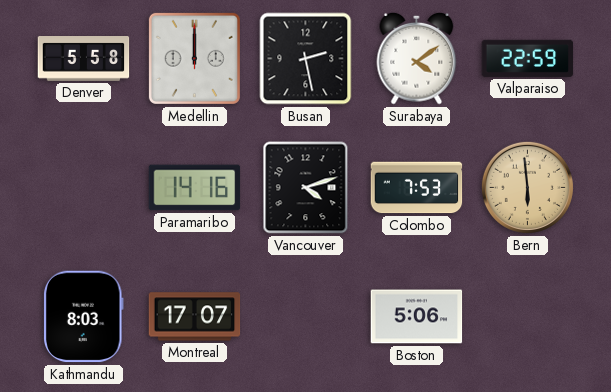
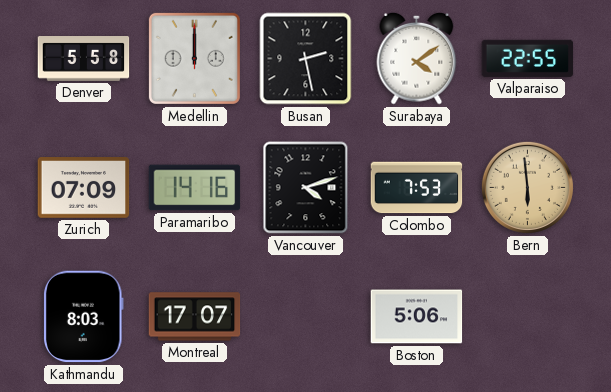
Valparaiso: 22:59 -> 22:55 (528, 58)
Zurich: none -> 07:09 (84, 188)
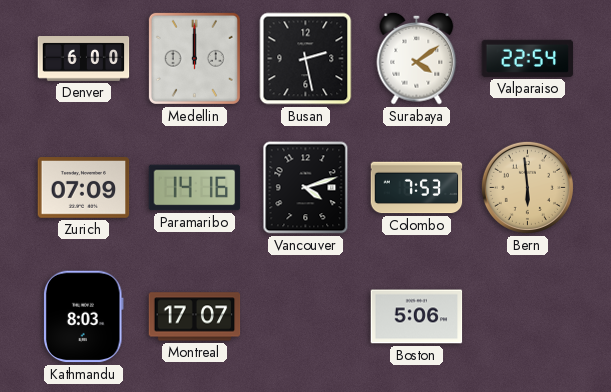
Denver: 5:58 -> 6:00 (84, 59)
Valparaiso: 22:55 -> 22:54 (528, 58)
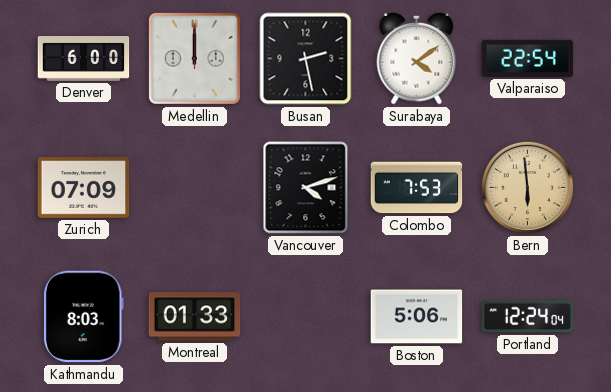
Paramaribo: 14:16 -> none (195, 188)
Montreal: 17:07 -> 01:33 (195, 317)
Portland: none -> 12:24 (528, 317)
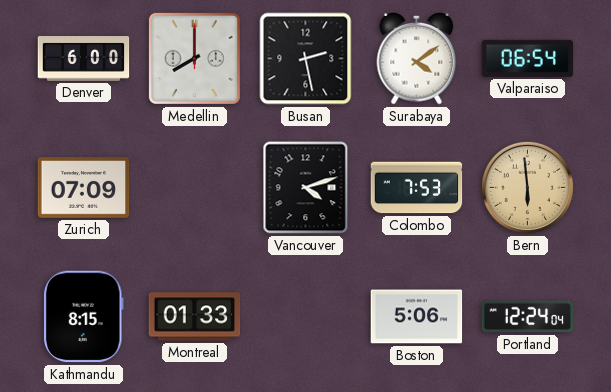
Medellin: 12:00 -> 8:00 (194, 58)
Valparaiso: 22:54 -> 06:54 (528, 58)
Kathmandu: 8:03 -> 8:15 (84, 317)
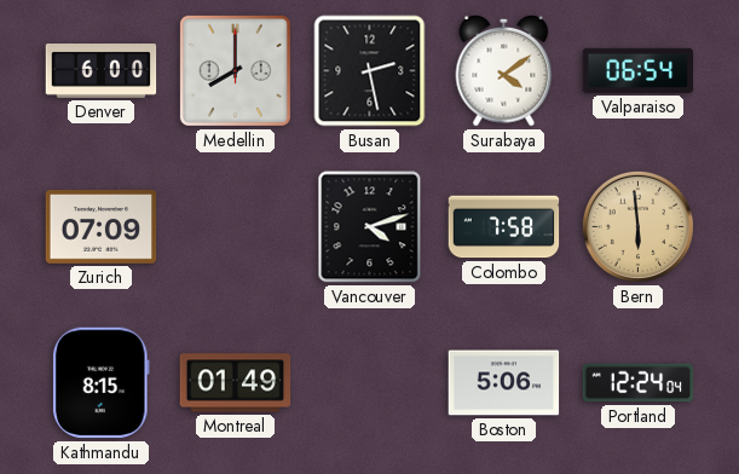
Colombo: 7:53 -> 7:58 (504, 227)
Montreal: 01:33 -> 01:49 (236, 383)
